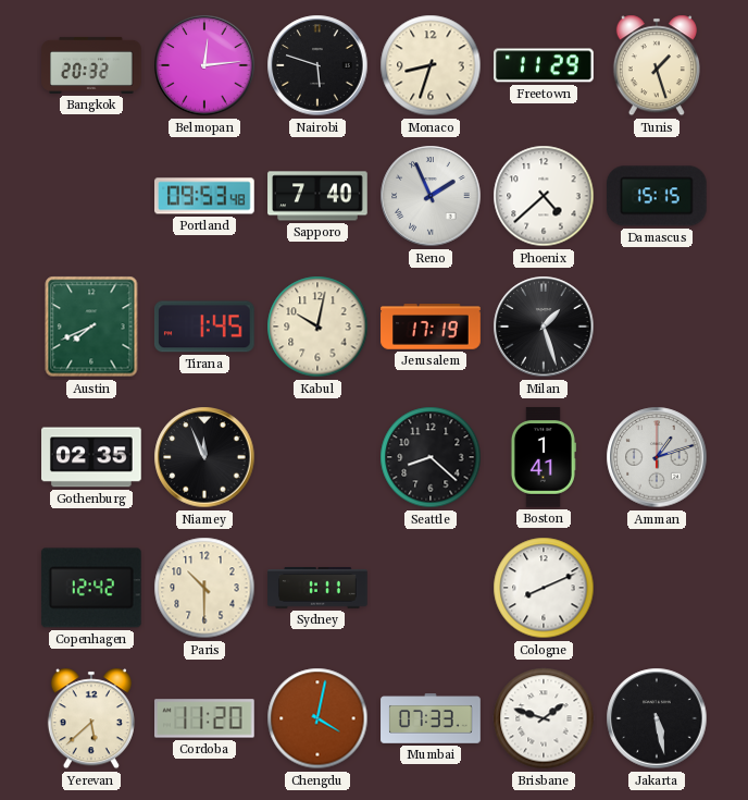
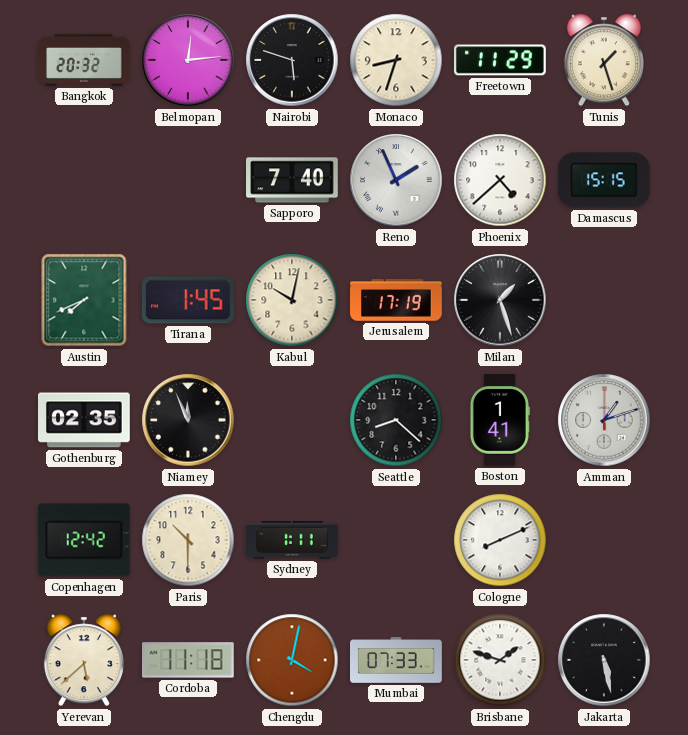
Portland: 09:53 -> none (205, 196)
Cordoba: 11:20 -> 11:18 (189, 660)
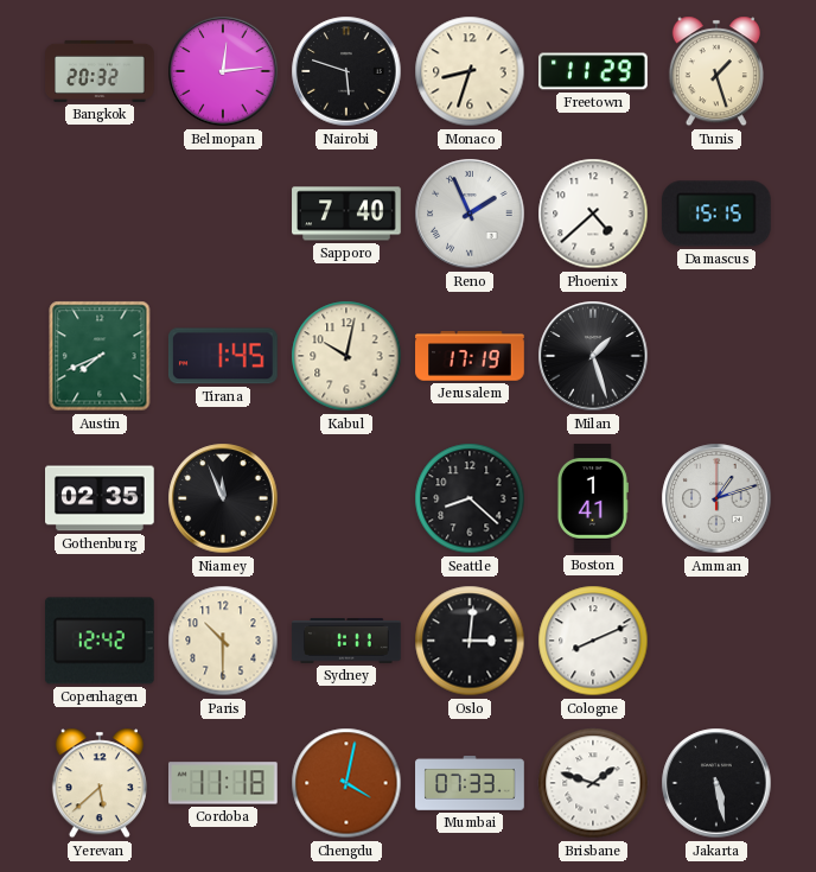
Oslo: none -> 3:01 (470, 641)
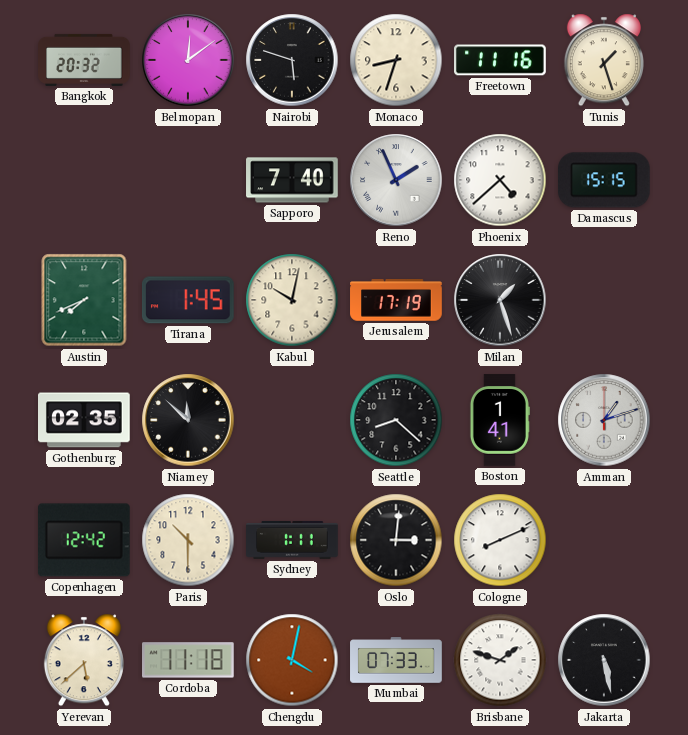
Belmopan: 12:14 -> 12:09 (188, 60)
Freetown: 11:29 -> 11:16 (500, 60)
Niamey: 11:56 -> 11:52 (188, 420)
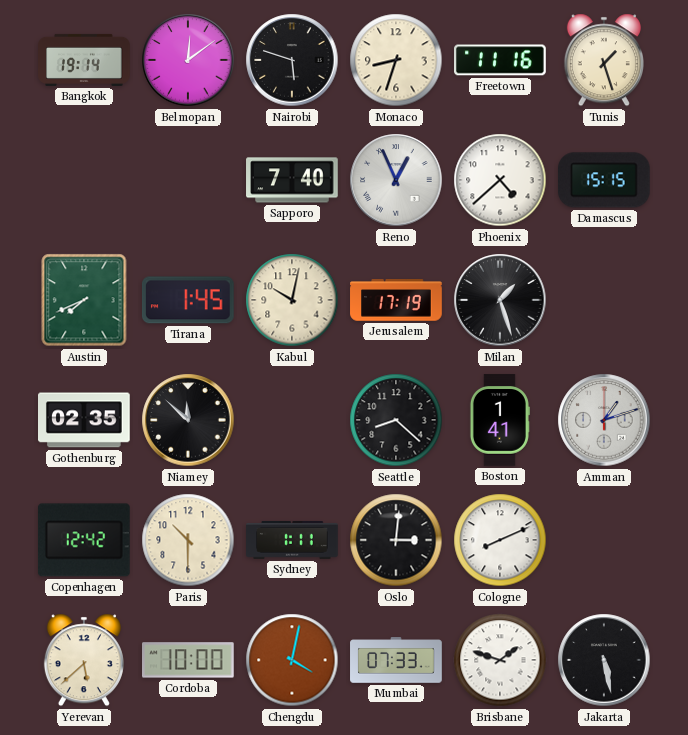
Bangkok: 20:32 -> 19:14 (84, 60)
Reno: 1:56 -> 12:56 (396, 180)
Cordoba: 11:18 -> 10:00 (189, 660)
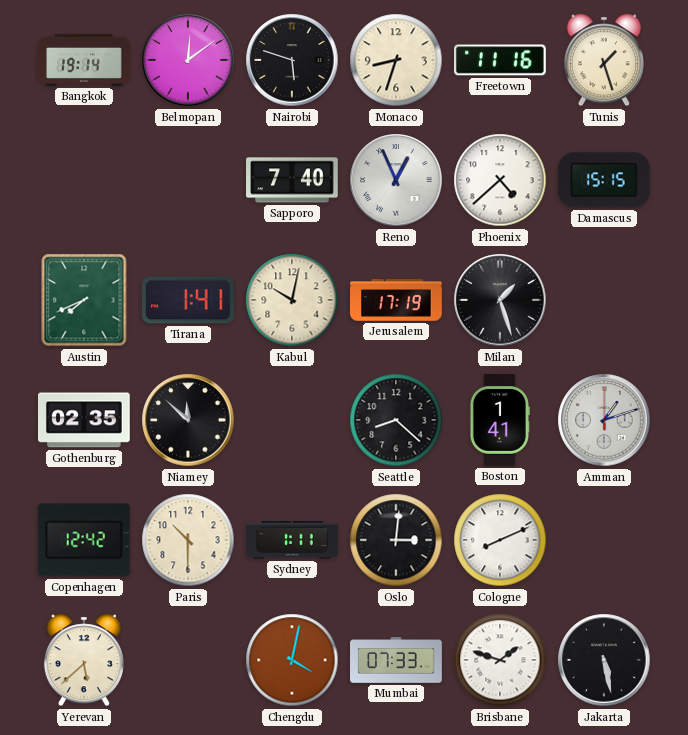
Tirana: 1:45 -> 1:41 (188, 300)
Cordoba: 10:00 -> none (189, 660)
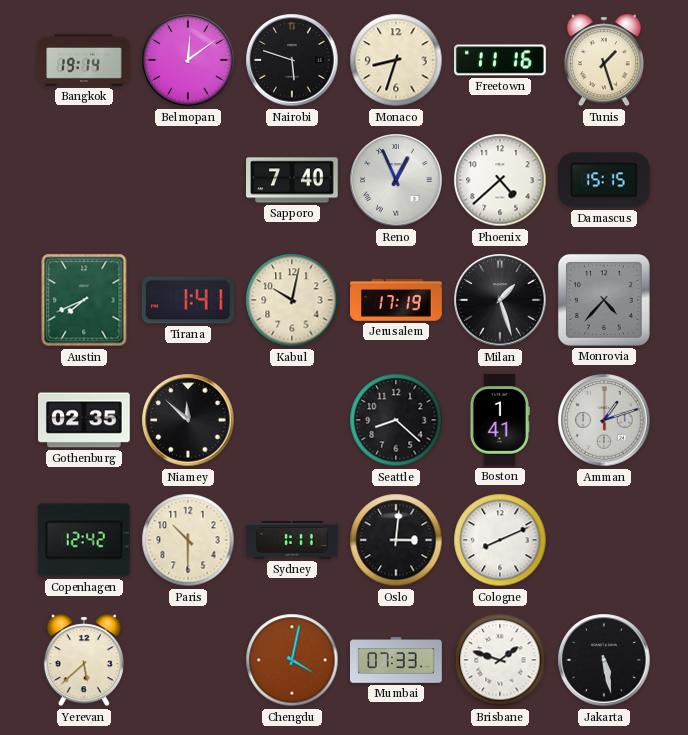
Monrovia: none -> 4:37 (604, 300)
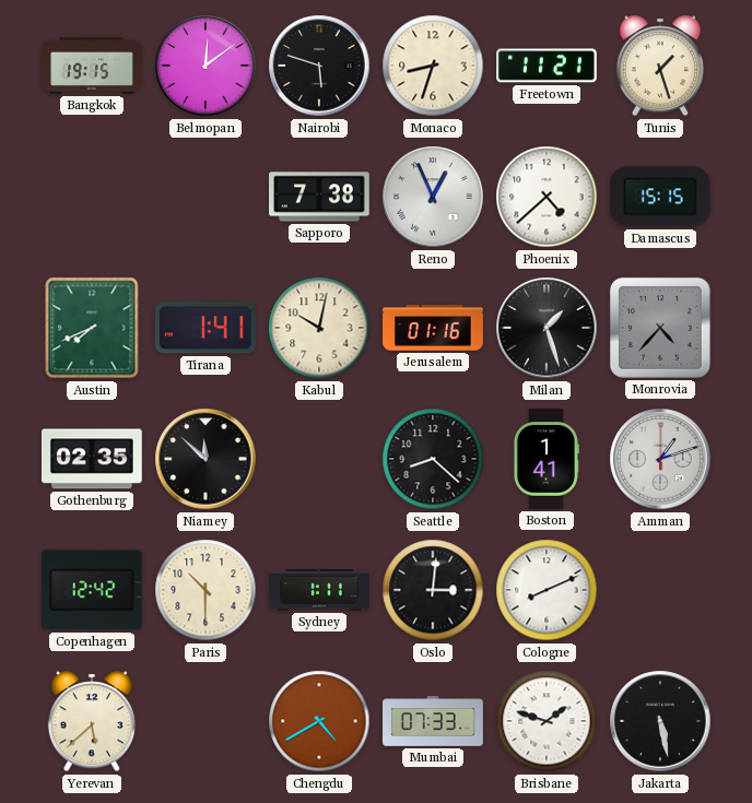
Bangkok: 19:14 -> 19:15 (92, 66)
Freetown: 11:16 -> 11:21 (547, 66)
Sapporo: 7:40 -> 7:38 (319, 197)
Jerusalem: 17:19 -> 01:16 (433, 328)
Chengdu: 4:02 -> 4:40 (319, 721)
